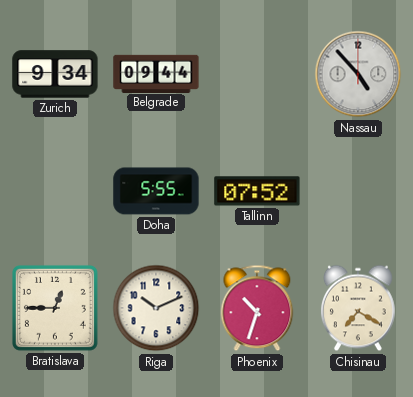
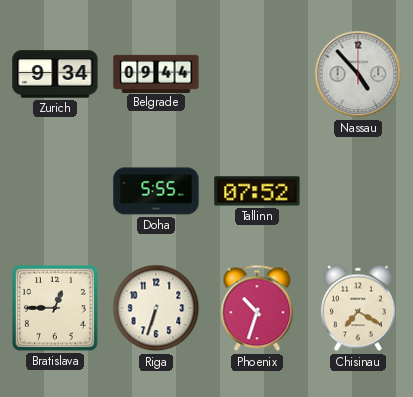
Riga: 10:11 -> 6:33 (156, 308)
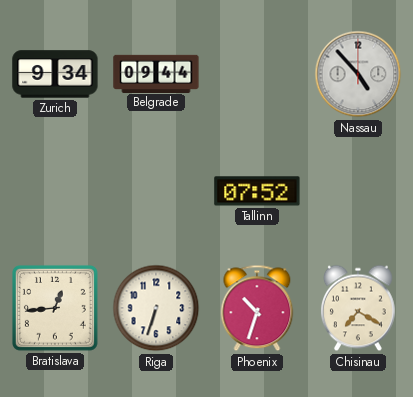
Doha: 5:55 -> none (156, 191)
Bratislava: 12:45 -> 12:44 (55, 308)
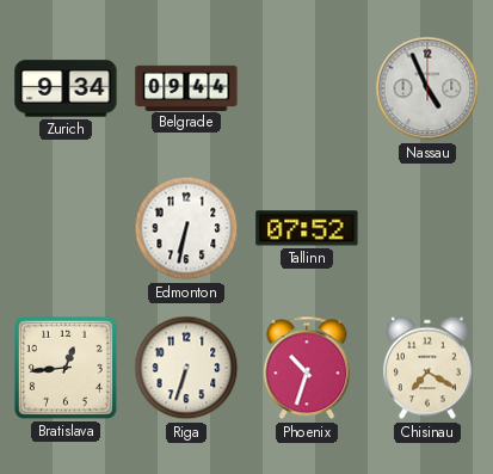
Nassau: 4:53 -> 4:56 (427, 88)
Edmonton: none -> 6:32 (186, 228)
